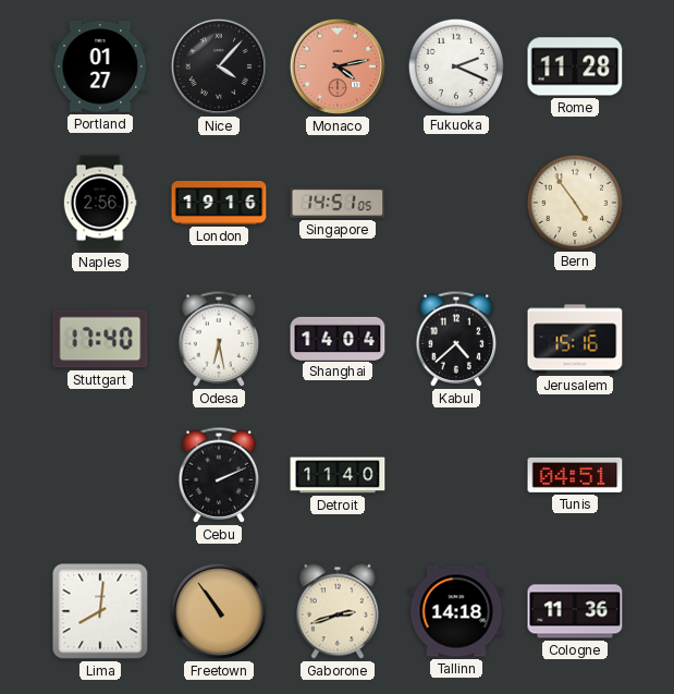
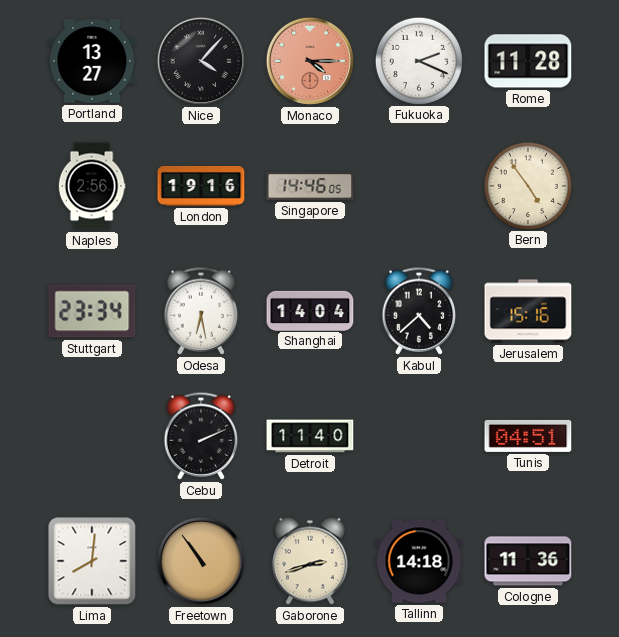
Portland: 01:27 -> 13:27 (92, 61)
Monaco: 4:13 -> 4:15 (310, 61)
Singapore: 14:51 -> 14:46 (310, 186)
Stuttgart: 17:40 -> 23:34 (92, 311)
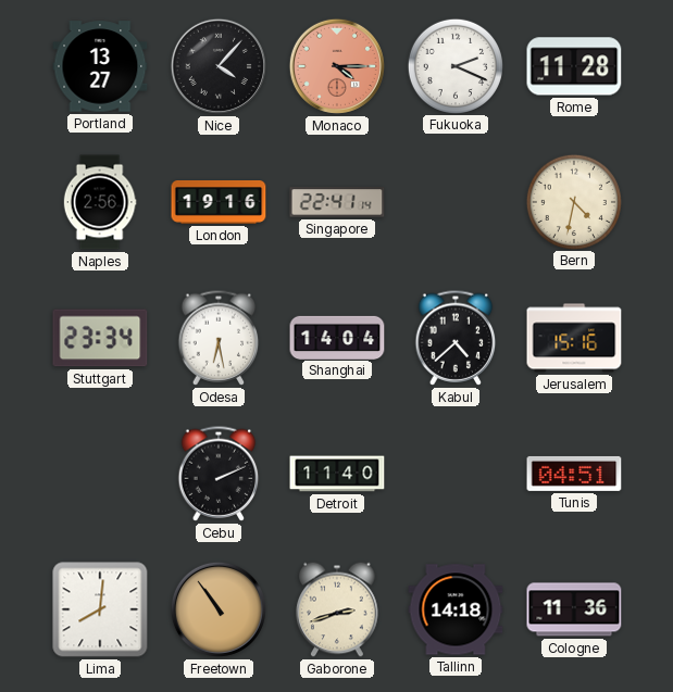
Singapore: 14:46 -> 22:41 (337, 202)
Bern: 4:54 -> 4:32 (573, 201)
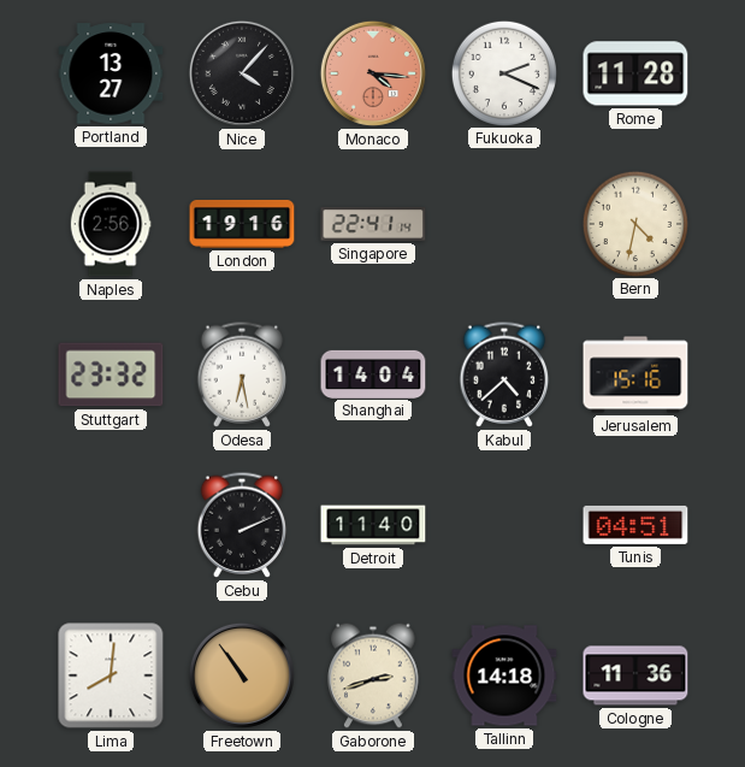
Monaco: 4:15 -> 4:16 (373, 73)
Stuttgart: 23:34 -> 23:32 (111, 374)
